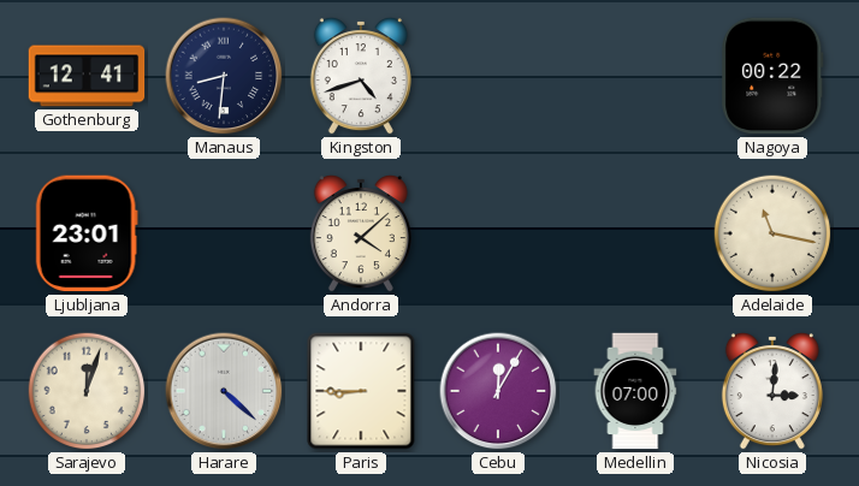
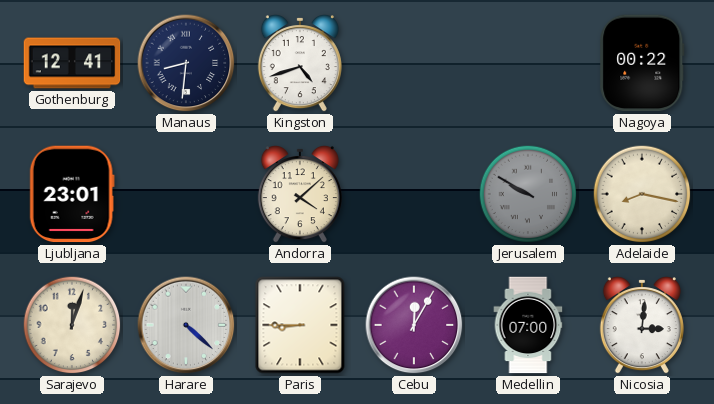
Jerusalem: none -> 9:50 (528, 194)
Adelaide: 11:17 -> 8:17 (642, 194)
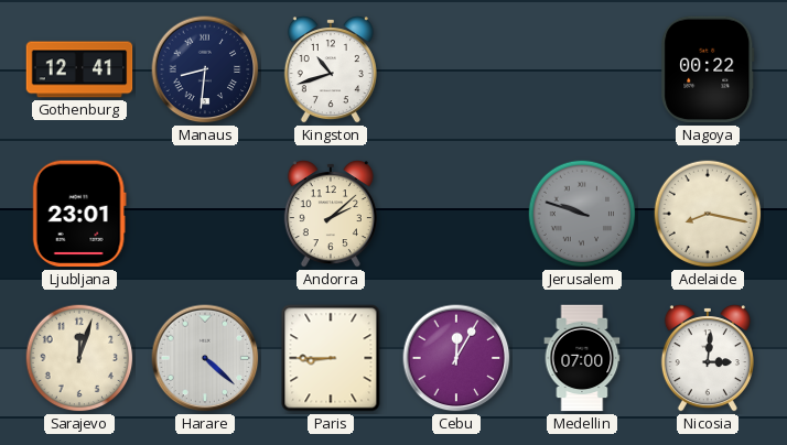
Kingston: 4:42 -> 10:42 (331, 70)
Andorra: 4:08 -> 2:08 (331, 215)
Jerusalem: 9:50 -> 9:48 (582, 214)
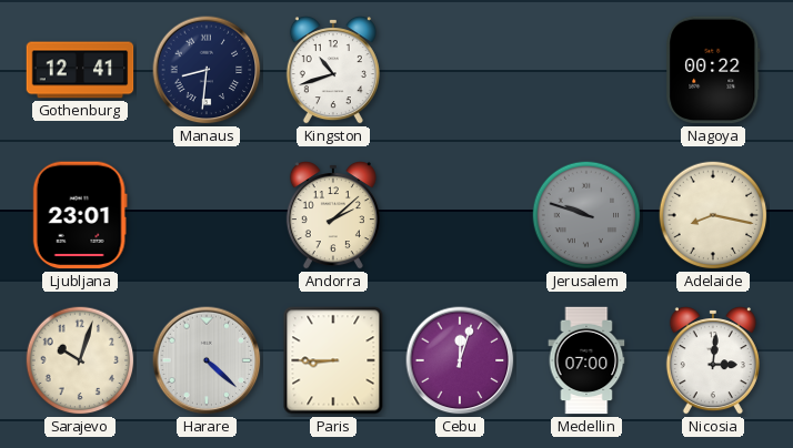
Sarajevo: 12:03 -> 10:03 (80, 360)
Cebu: 12:05 -> 12:03 (460, 360)
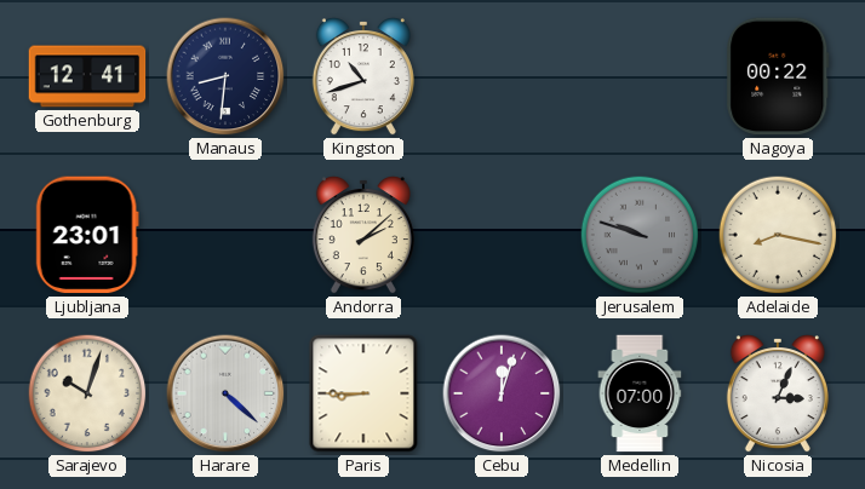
Nicosia: 3:01 -> 3:04 (778, 395)
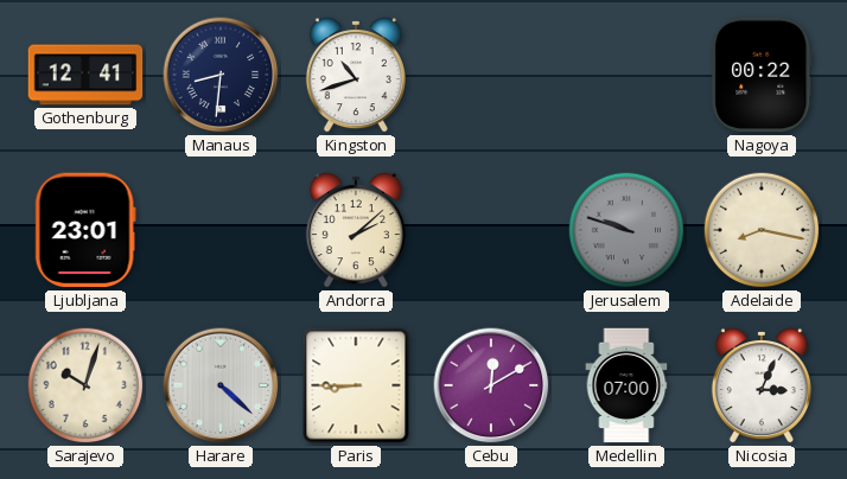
Cebu: 12:03 -> 12:10 (491, 385)
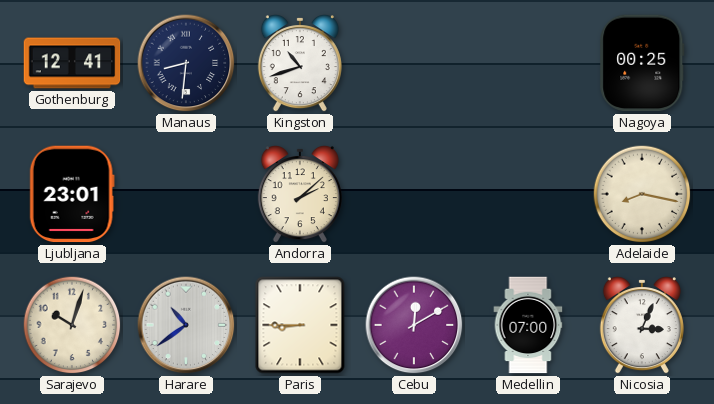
Nagoya: 00:22 -> 00:25 (642, 63)
Jerusalem: 9:48 -> none (626, 230)
Harare: 4:22 -> 10:39 (186, 325)
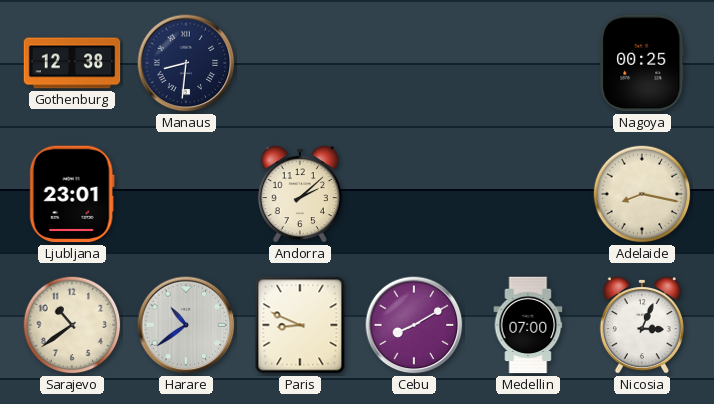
Gothenburg: 12:41 -> 12:38 (72, 63)
Kingston: 10:42 -> none (300, 64)
Sarajevo: 10:03 -> 10:39 (72, 325)
Paris: 8:45 -> 8:49 (300, 325)
Cebu: 12:10 -> 8:10 (414, 325)
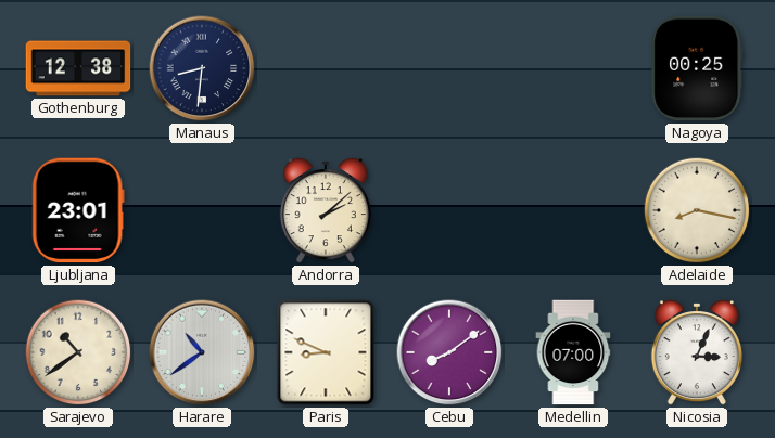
Cebu: 8:10 -> 8:09 (449, 352)
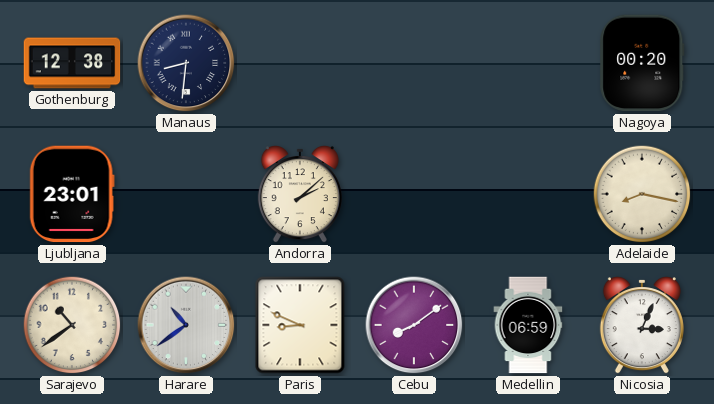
Nagoya: 00:25 -> 00:20 (642, 63)
Medellin: 07:00 -> 06:59 (528, 325)
